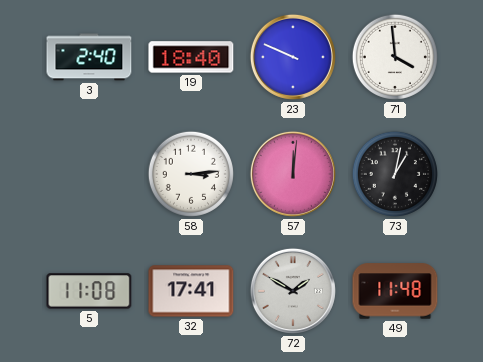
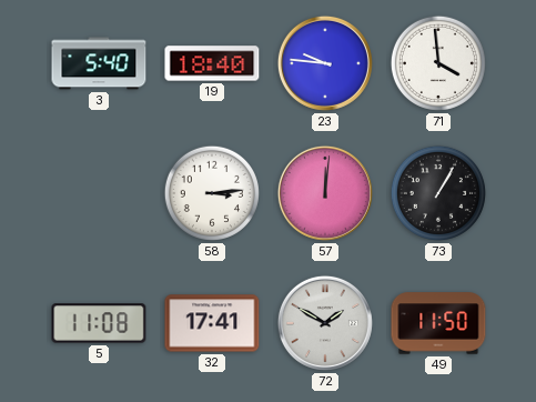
3: 2:40 -> 5:40 (99, 63)
23: 9:49 -> 9:46 (325, 63)
73: 1:02 -> 1:05 (438, 193)
49: 11:48 -> 11:50 (438, 323)
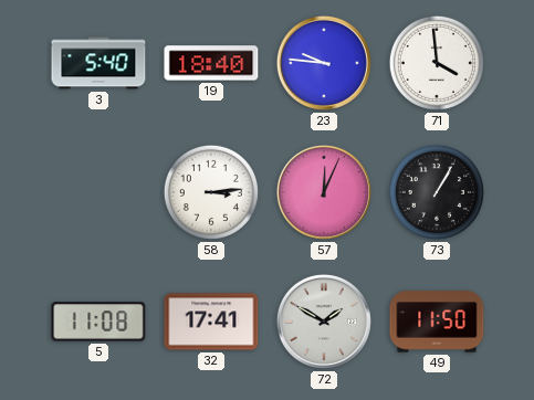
57: 12:01 -> 12:04 (324, 192)
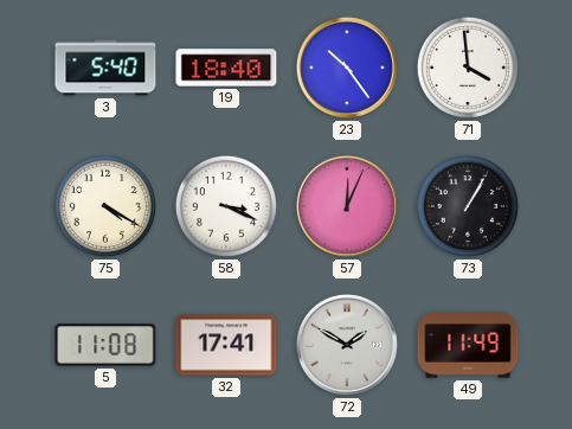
23: 9:46 -> 10:24 (347, 68)
75: none -> 4:20 (105, 206)
58: 3:14 -> 3:19 (226, 206)
49: 11:50 -> 11:49 (468, 345)
